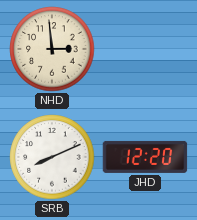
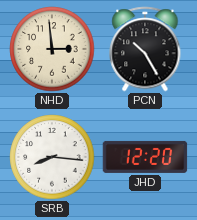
PCN: none -> 10:25 (145, 49)
SRB: 8:11 -> 8:16 (52, 157)
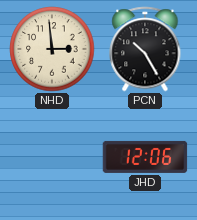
SRB: 8:16 -> none (52, 157)
JHD: 12:20 -> 12:06 (145, 157)
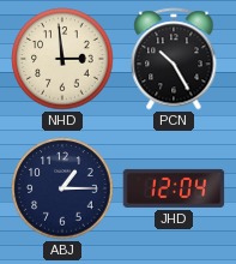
ABJ: none -> 1:15 (62, 188)
JHD: 12:06 -> 12:04 (174, 188)
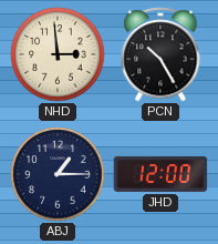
JHD: 12:04 -> 12:00 (160, 174)
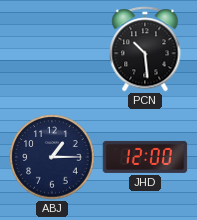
NHD: 2:59 -> none (58, 54)
PCN: 10:25 -> 10:29 (145, 49)
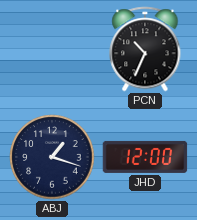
PCN: 10:29 -> 10:34 (145, 49)
ABJ: 1:15 -> 1:18 (52, 157)
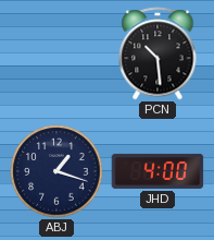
PCN: 10:34 -> 10:29 (158, 53)
JHD: 12:00 -> 4:00 (158, 171)
